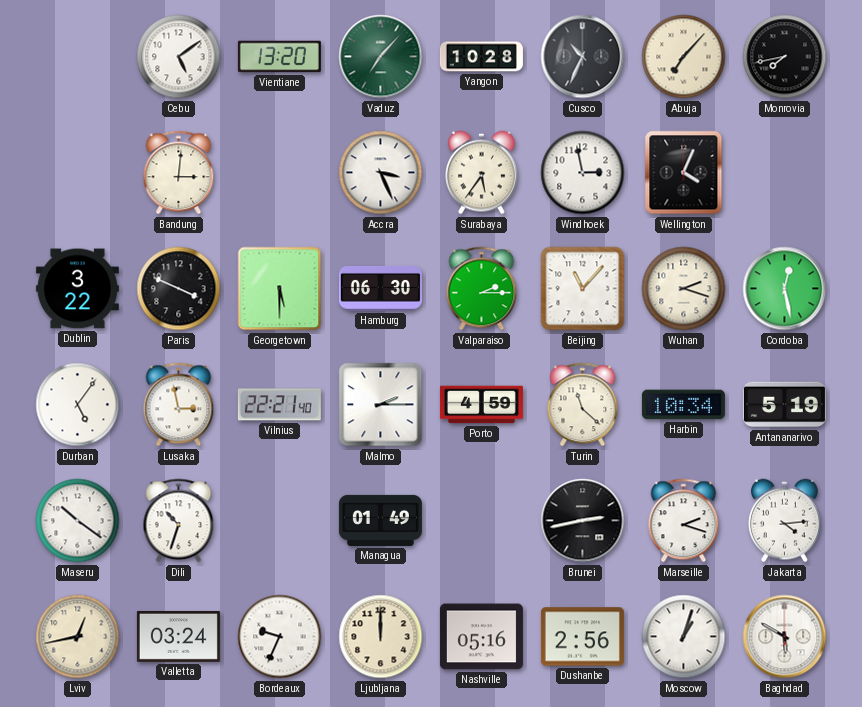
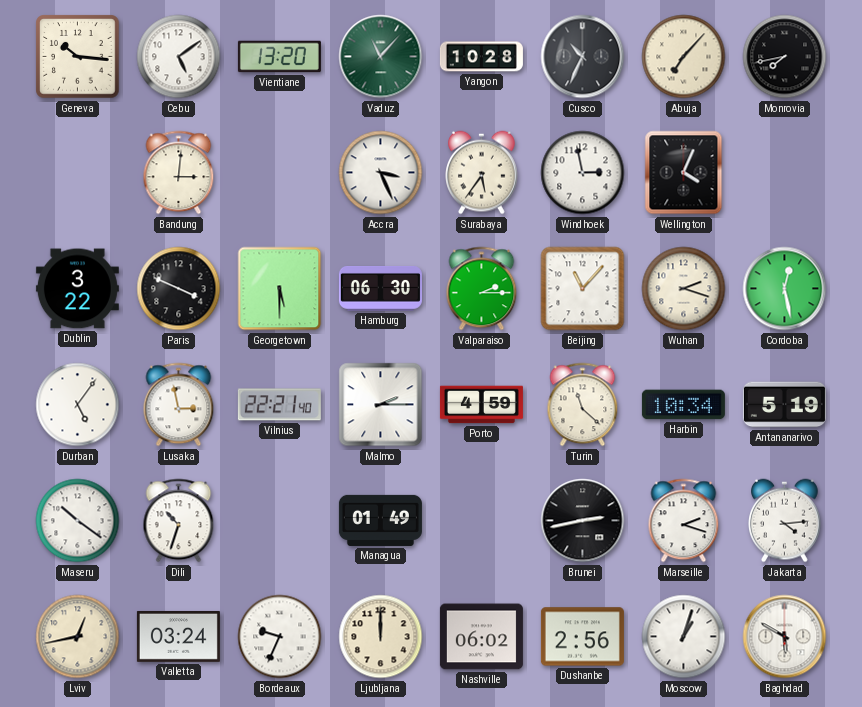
Geneva: none -> 10:16 (78, 57)
Vaduz: 7:07 -> 11:07 (381, 57)
Nashville: 05:16 -> 06:02 (481, 637)
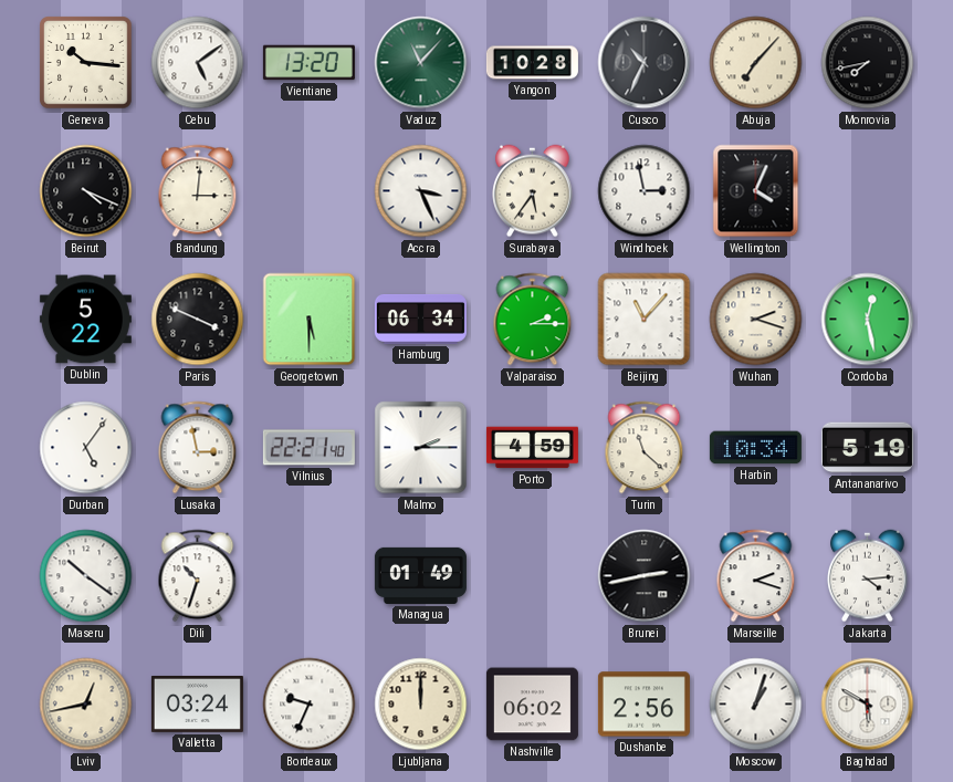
Beirut: none -> 4:19 (86, 191)
Dublin: 3:22 -> 5:22 (85, 320)
Hamburg: 06:30 -> 06:34 (420, 320)
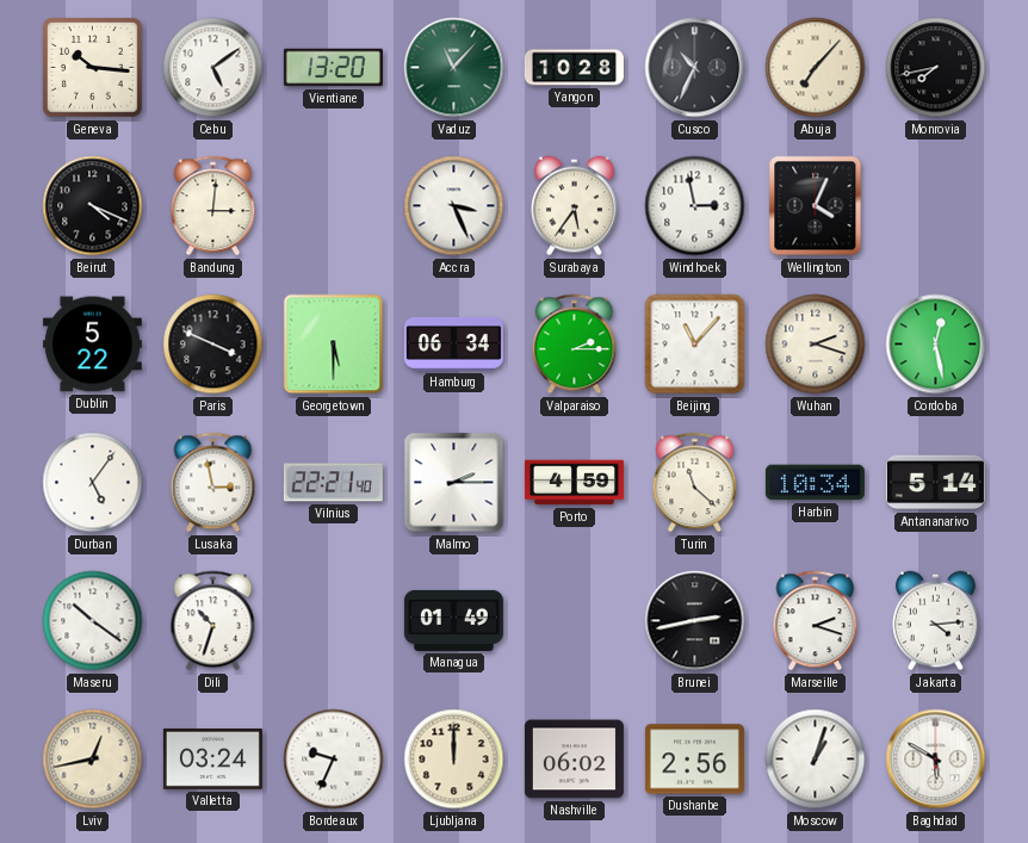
Antananarivo: 5:19 -> 5:14 (935, 483)
